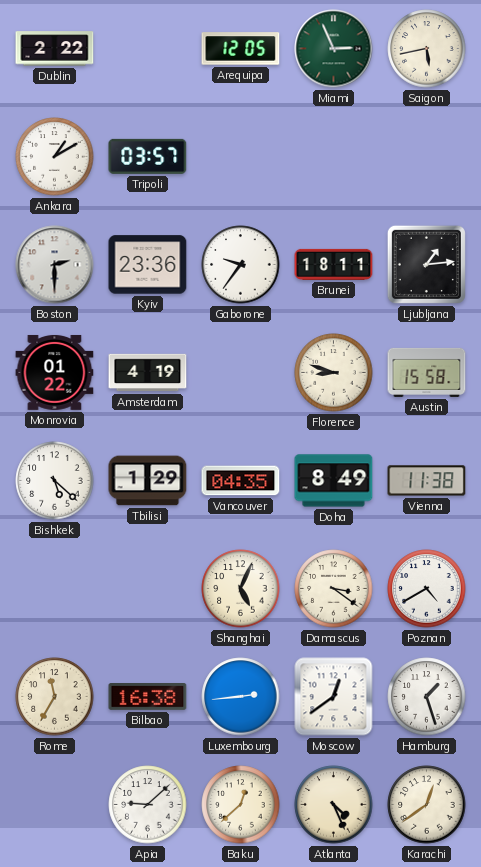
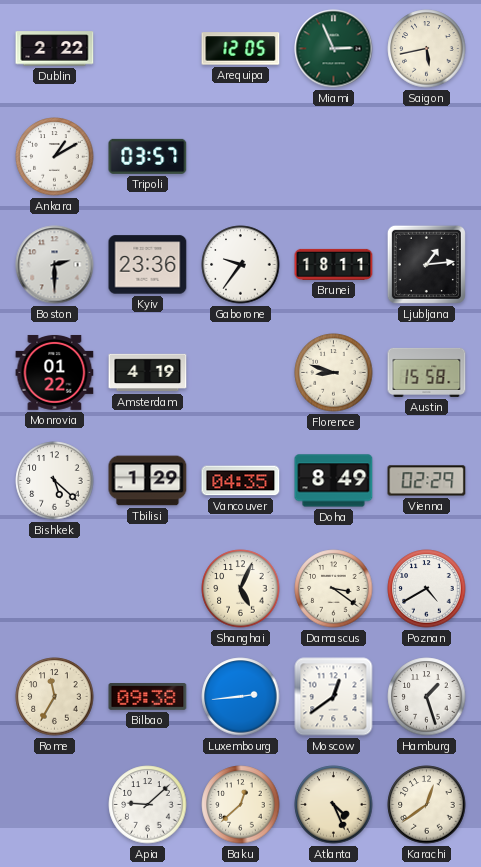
Vienna: 11:38 -> 02:29 (427, 481)
Bilbao: 16:38 -> 09:38 (148, 697)
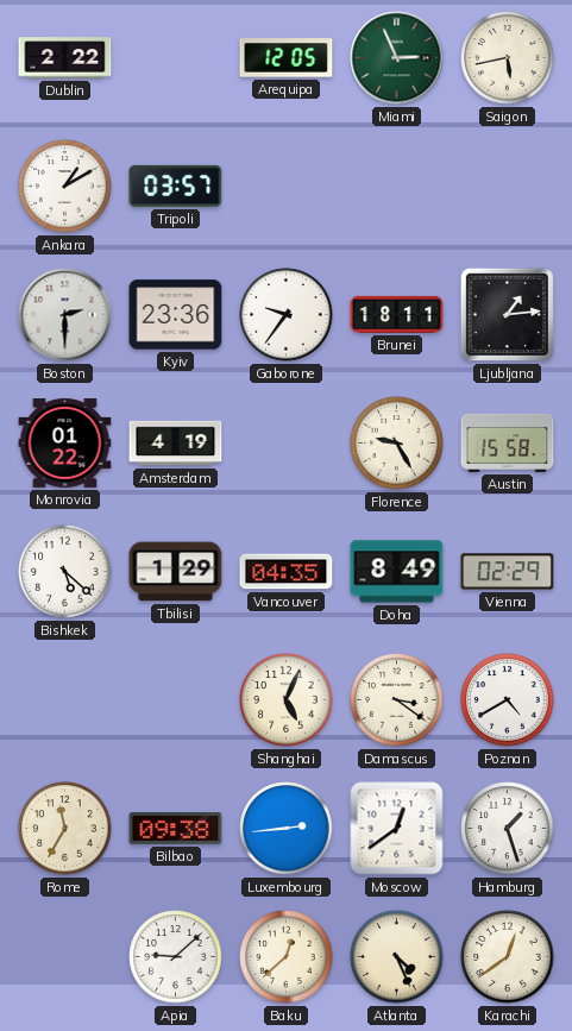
Florence: 8:48 -> 9:25 (397, 444)
